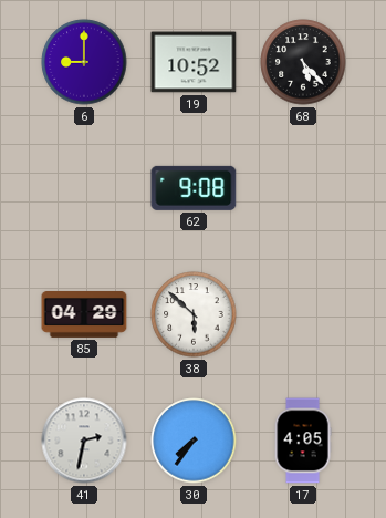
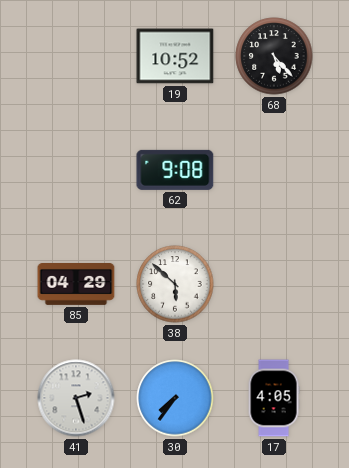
6: 9:00 -> none (84, 62)
41: 2:32 -> 2:27 (76, 398)
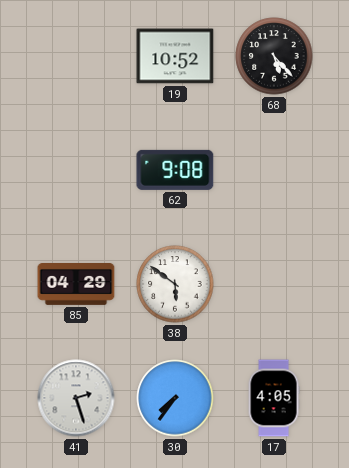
38: 5:52 -> 5:51 (175, 284)
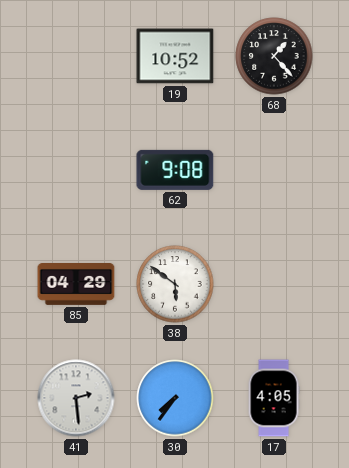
68: 5:23 -> 1:23 (274, 56)
41: 2:27 -> 2:29 (76, 398)
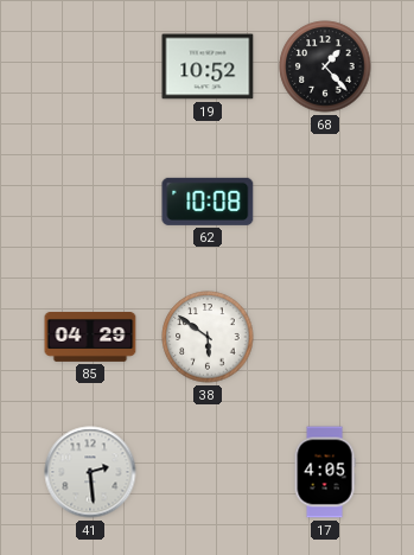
62: 9:08 -> 10:08 (208, 202)
30: 7:36 -> none (175, 398)
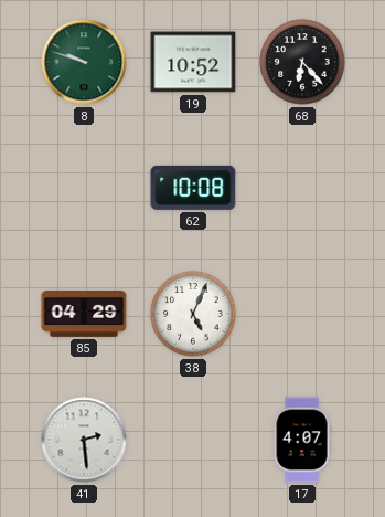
8: none -> 9:48 (84, 62)
68: 1:23 -> 6:23 (302, 62)
38: 5:51 -> 5:04 (193, 314)
17: 4:05 -> 4:07 (302, 440)
